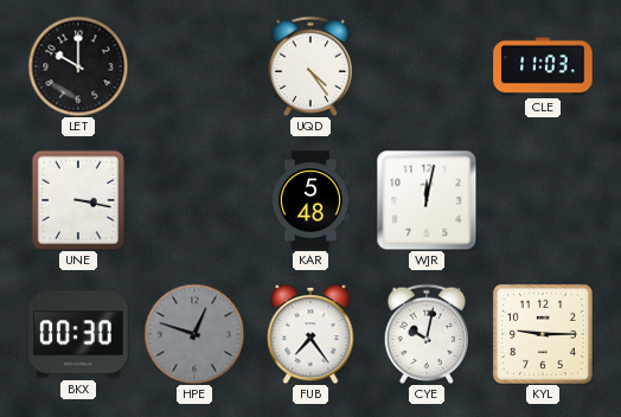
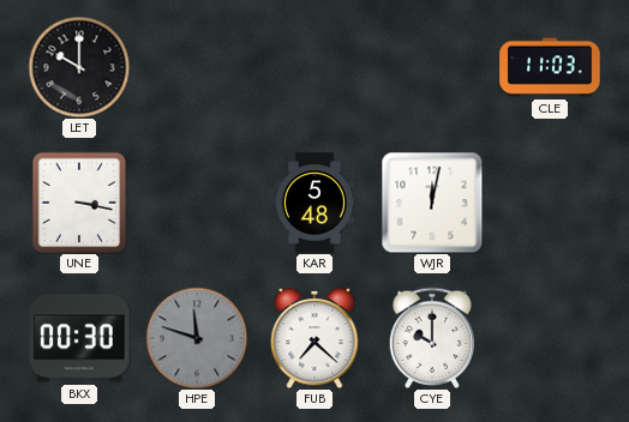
UQD: 4:24 -> none (310, 65)
HPE: 12:48 -> 11:48 (197, 338)
FUB: 7:24 -> 7:22 (314, 338)
CYE: 10:02 -> 10:00 (432, 337)
KYL: 9:15 -> none (543, 334)
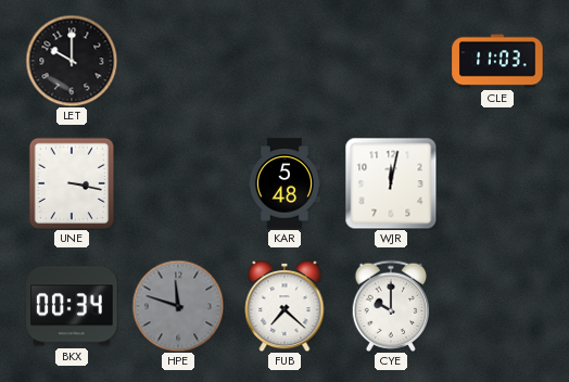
BKX: 00:30 -> 00:34 (72, 306)
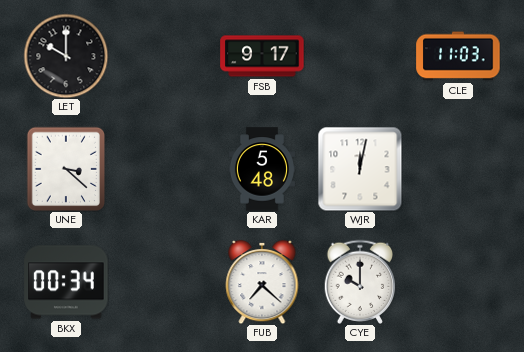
FSB: none -> 9:17 (262, 56)
UNE: 3:17 -> 3:22 (66, 169)
HPE: 11:48 -> none (178, 306)
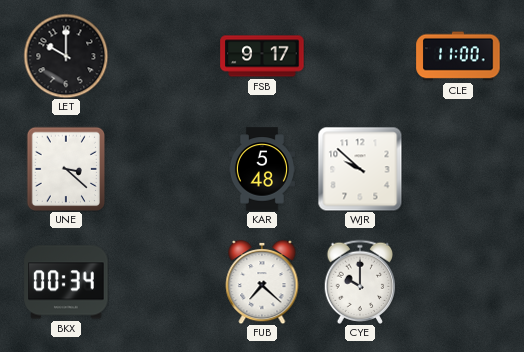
CLE: 11:03 -> 11:00 (458, 56)
WJR: 12:02 -> 9:52 (360, 169)
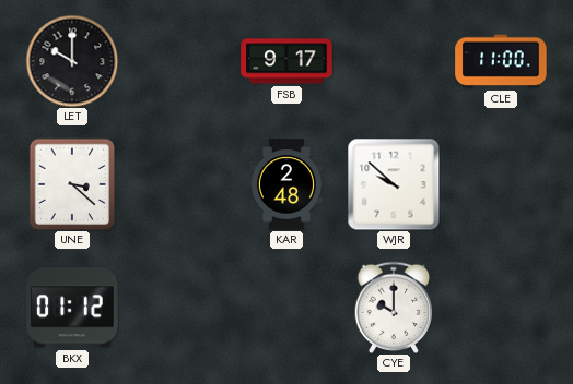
KAR: 5:48 -> 2:48 (286, 184)
BKX: 00:34 -> 01:12 (72, 308)
FUB: 7:22 -> none (262, 282)
